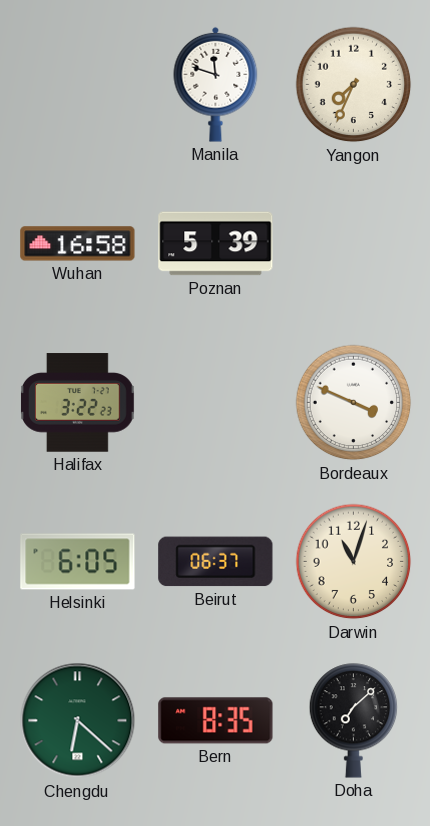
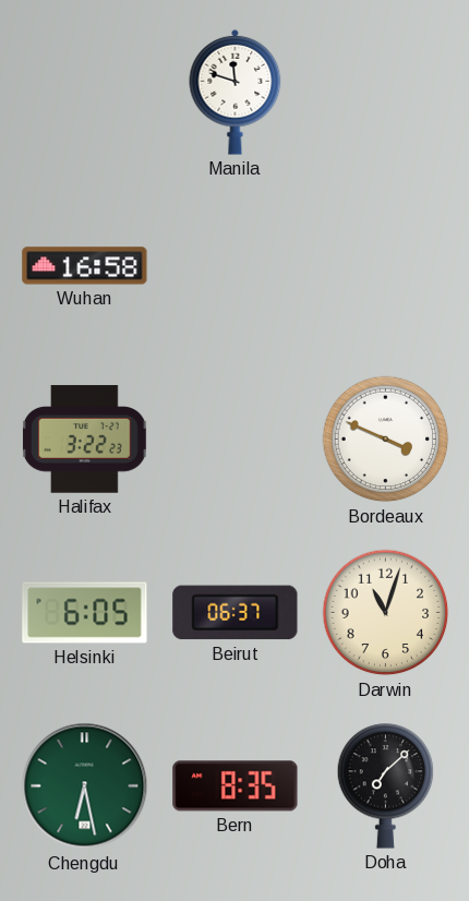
Yangon: 7:34 -> none (354, 85)
Poznan: 5:39 -> none (216, 244)
Chengdu: 6:22 -> 6:28 (85, 786)
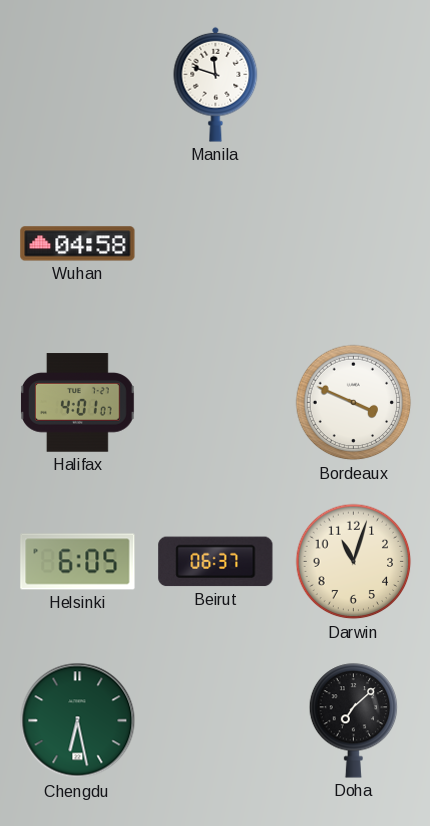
Wuhan: 16:58 -> 04:58 (78, 244)
Halifax: 3:22 -> 4:01 (78, 403)
Bern: 8:35 -> none (236, 786)
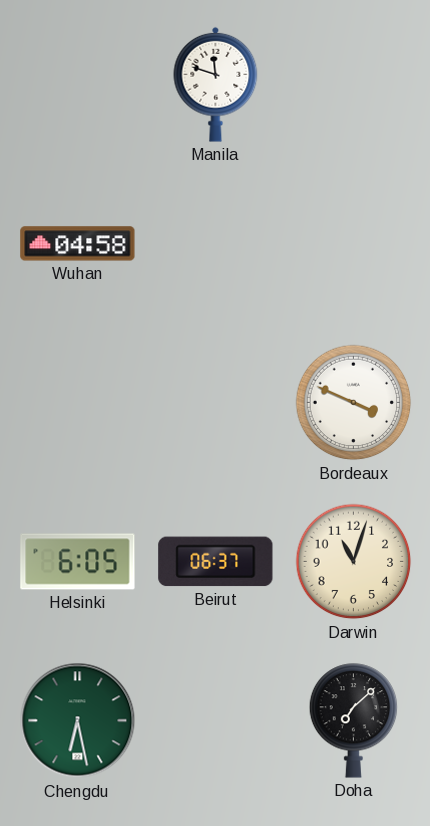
Halifax: 4:01 -> none (78, 403)
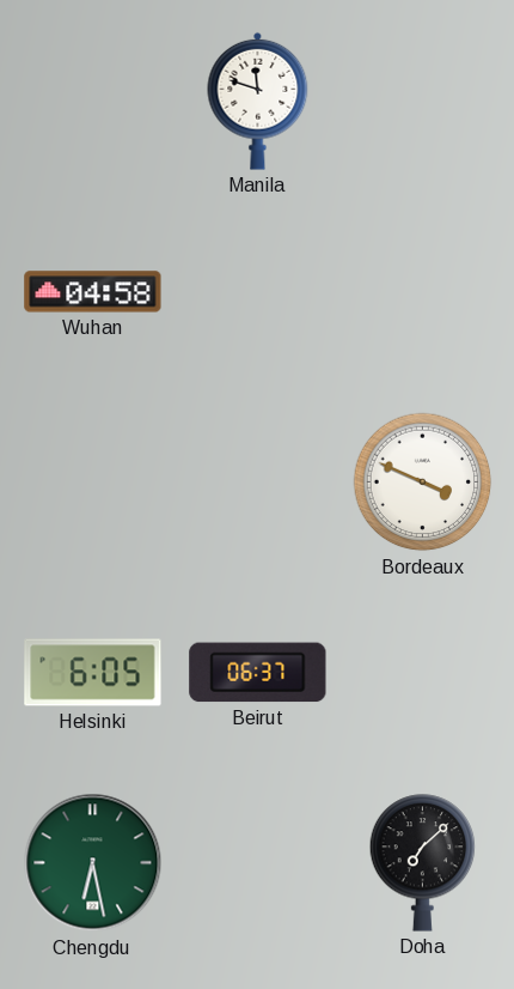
Darwin: 11:03 -> none (354, 562)
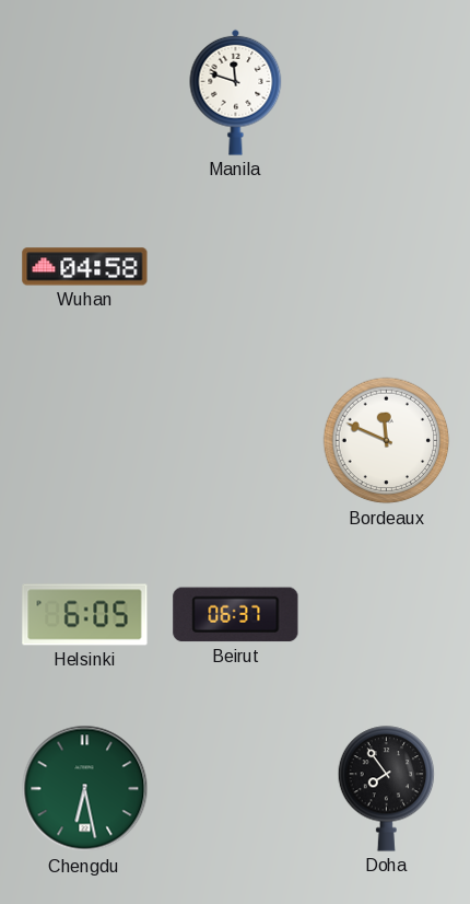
Bordeaux: 3:49 -> 11:49 (387, 441)
Doha: 7:08 -> 7:54 (387, 789)
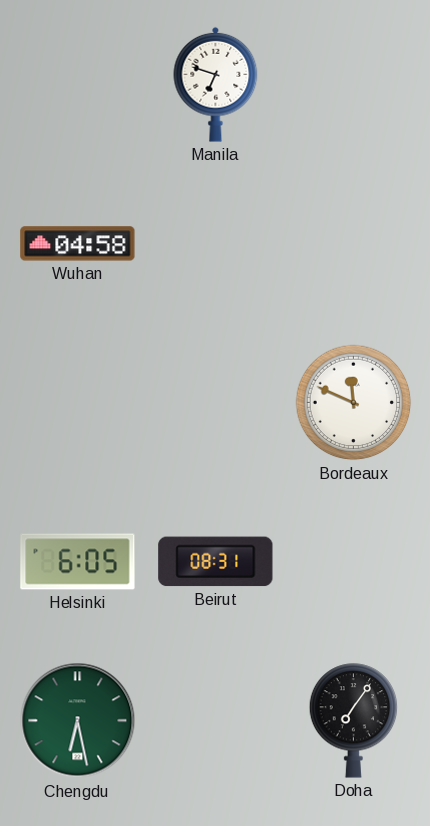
Manila: 11:48 -> 6:48 (216, 84)
Beirut: 06:37 -> 08:31 (216, 562)
Doha: 7:54 -> 7:06 (354, 721)
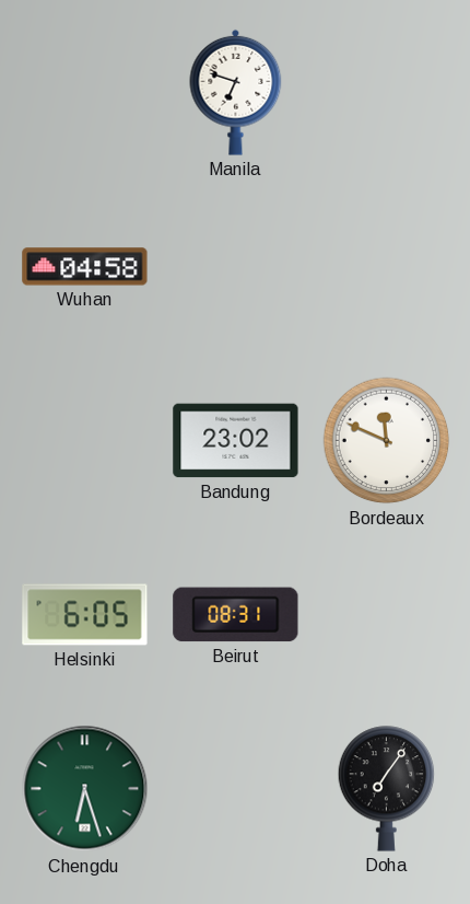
Bandung: none -> 23:02 (236, 441)
Chengdu: 6:28 -> 6:27 (85, 789)
